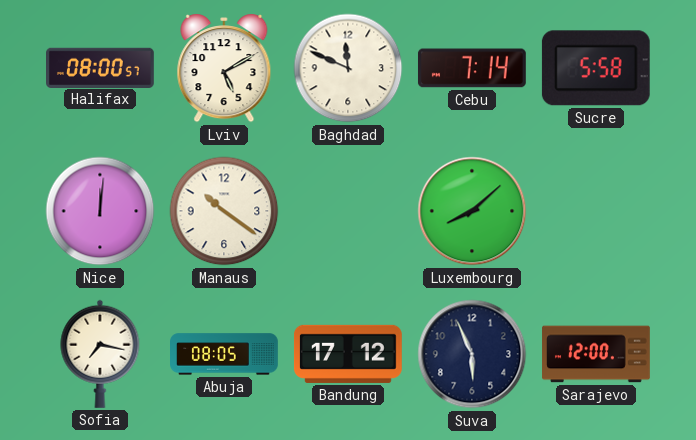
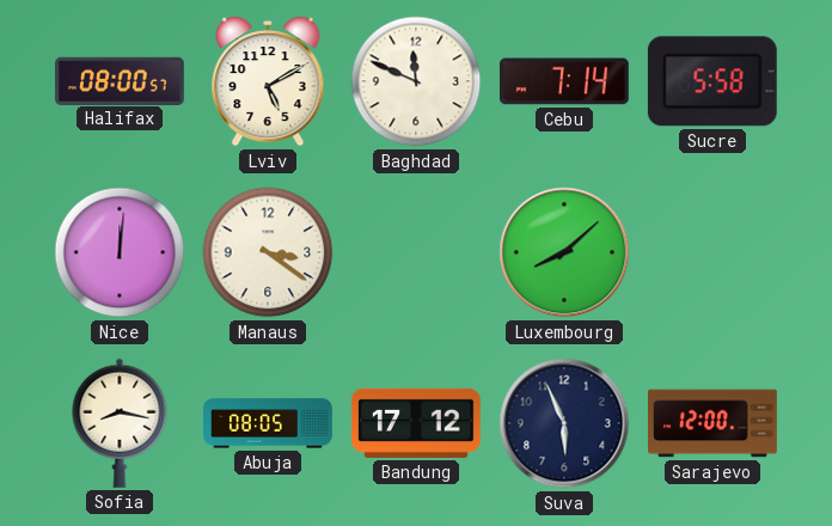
Manaus: 10:21 -> 3:21 (268, 252)
Sofia: 7:17 -> 8:17 (120, 423)
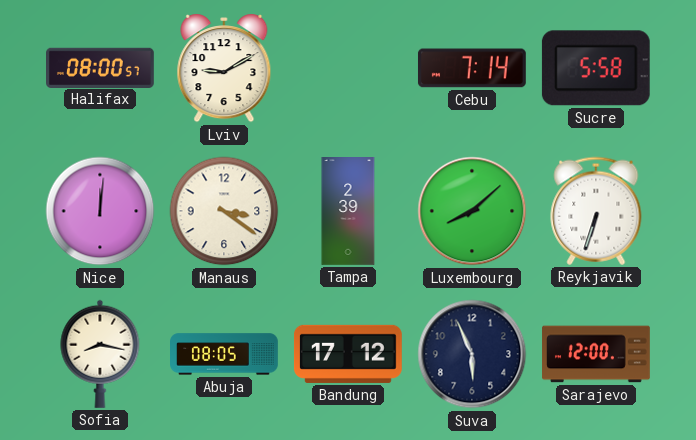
Lviv: 5:10 -> 9:10 (224, 68)
Baghdad: 11:49 -> none (416, 81)
Tampa: none -> 2:39 (348, 212)
Reykjavik: none -> 6:33 (596, 211)
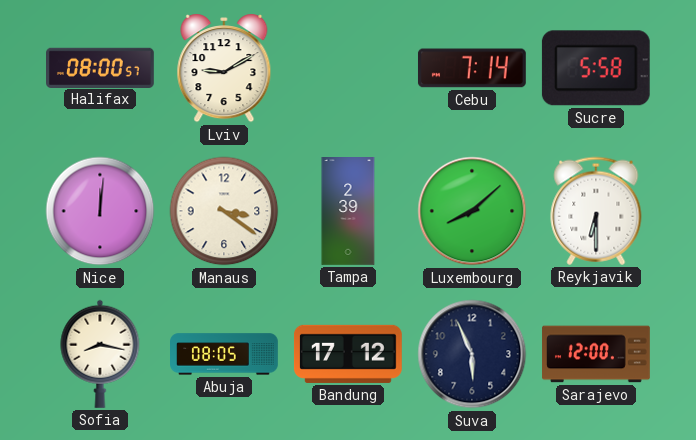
Reykjavik: 6:33 -> 6:30 (596, 211)
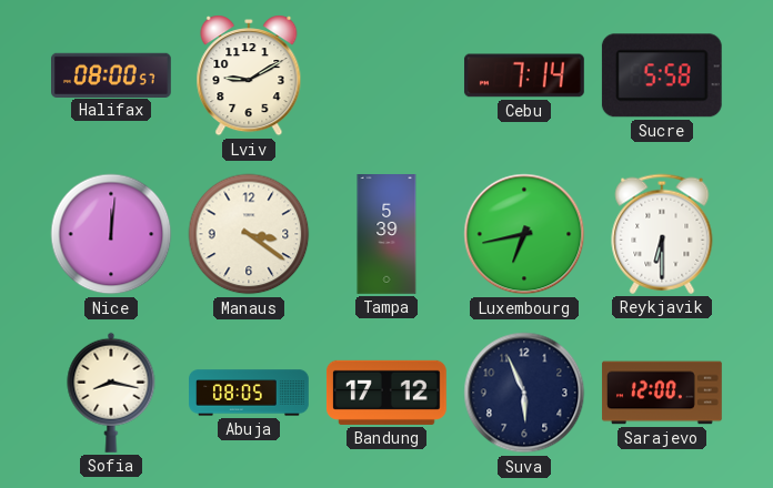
Tampa: 2:39 -> 5:39 (386, 235)
Luxembourg: 8:08 -> 6:43 (524, 234)
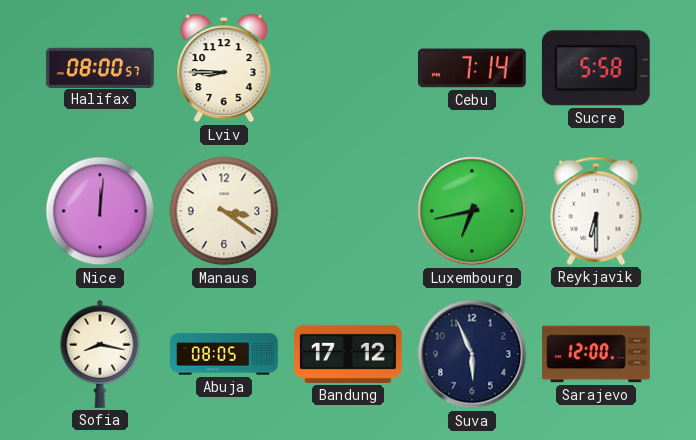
Lviv: 9:10 -> 8:45 (224, 68)
Tampa: 5:39 -> none (386, 235)
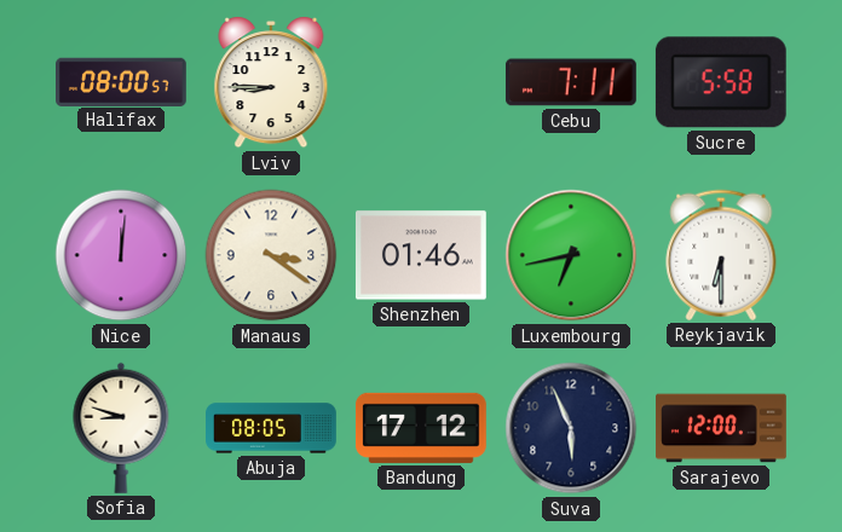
Cebu: 7:14 -> 7:11 (571, 82)
Shenzhen: none -> 01:46 (421, 255)
Sofia: 8:17 -> 8:48 (121, 428)
